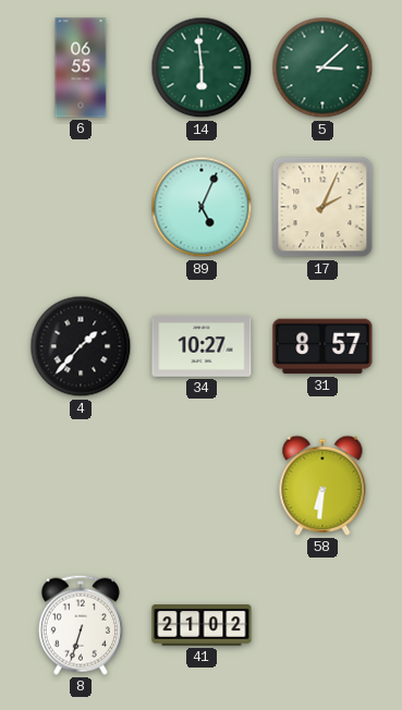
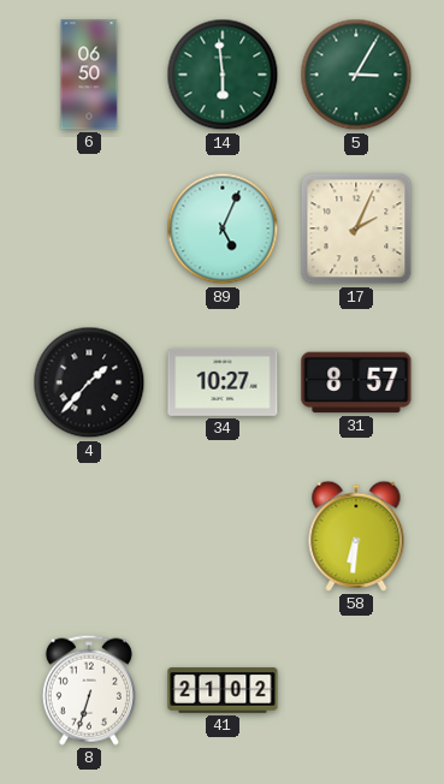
6: 06:55 -> 06:50 (89, 75)
5: 3:08 -> 3:05 (356, 75)
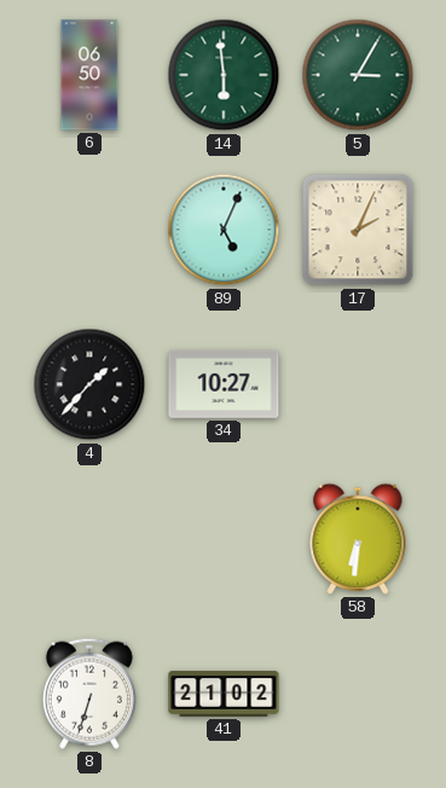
31: 8:57 -> none (356, 382)
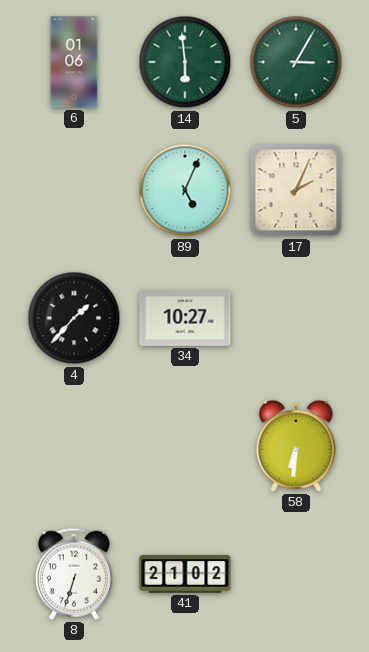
6: 06:50 -> 01:06 (74, 62)
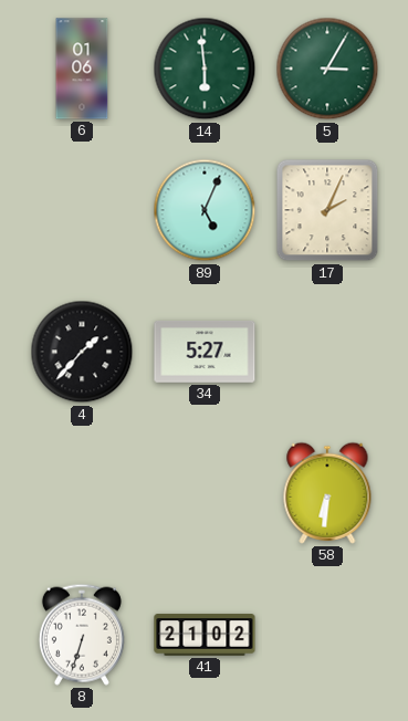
34: 10:27 -> 5:27 (205, 352)
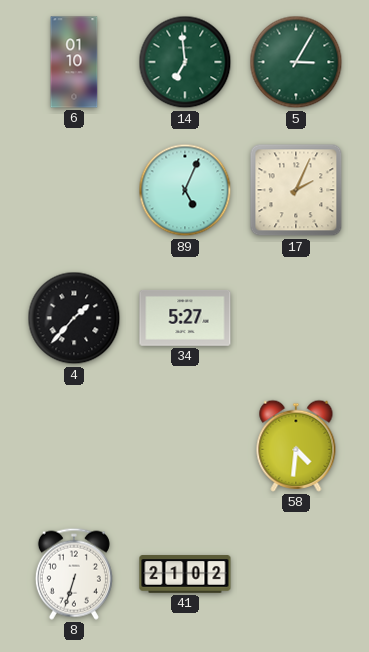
6: 01:06 -> 01:10 (74, 62)
14: 5:59 -> 6:59 (185, 62)
58: 6:31 -> 4:31 (296, 446)
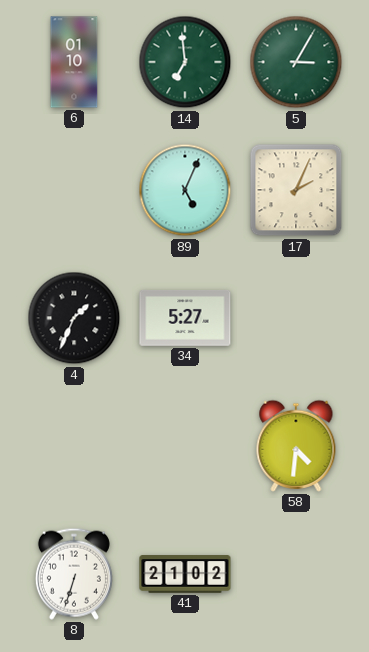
4: 1:37 -> 1:34 (74, 318)
